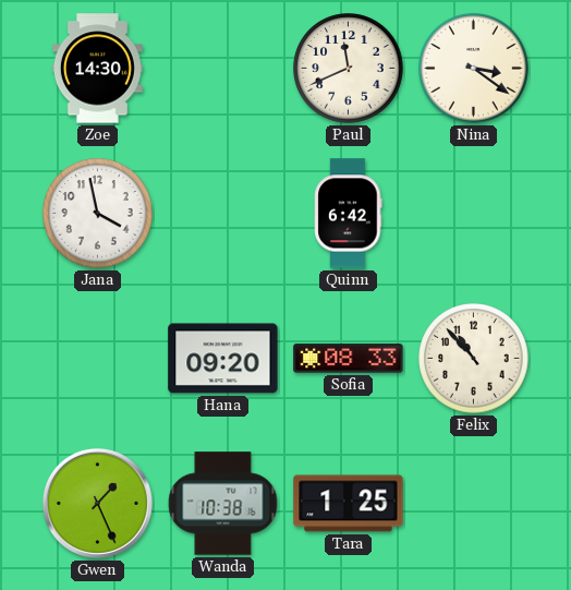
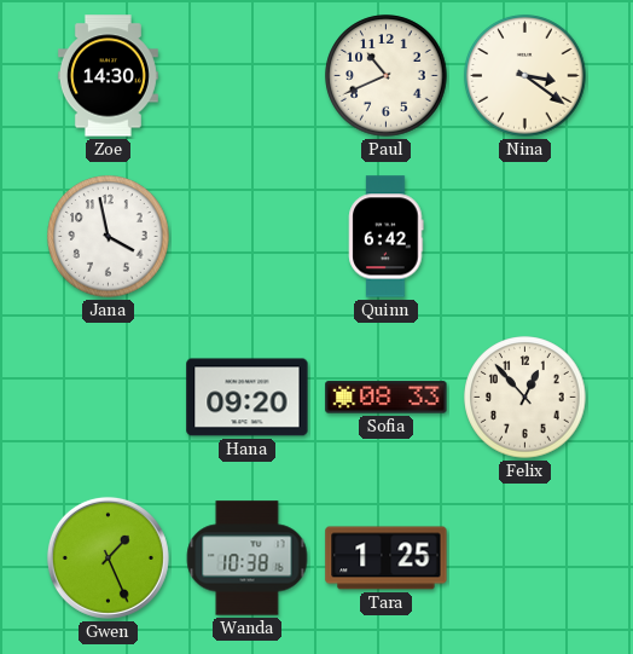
Paul: 11:41 -> 10:41 (387, 76)
Felix: 10:53 -> 12:53 (525, 398)
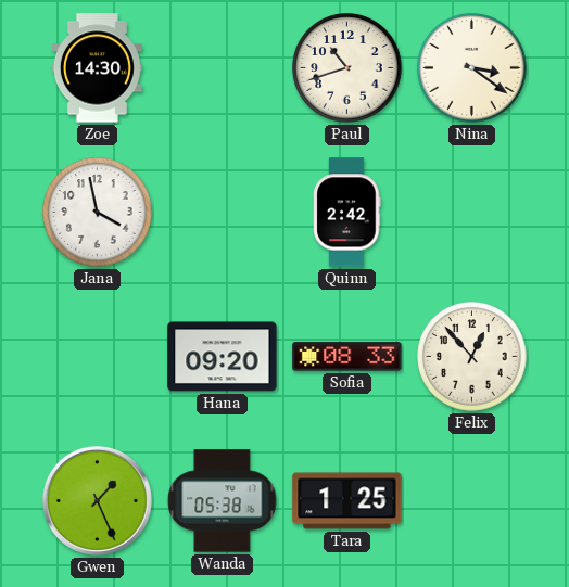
Paul: 10:41 -> 10:42 (347, 68)
Quinn: 6:42 -> 2:42 (347, 213)
Wanda: 10:38 -> 05:38 (223, 501)
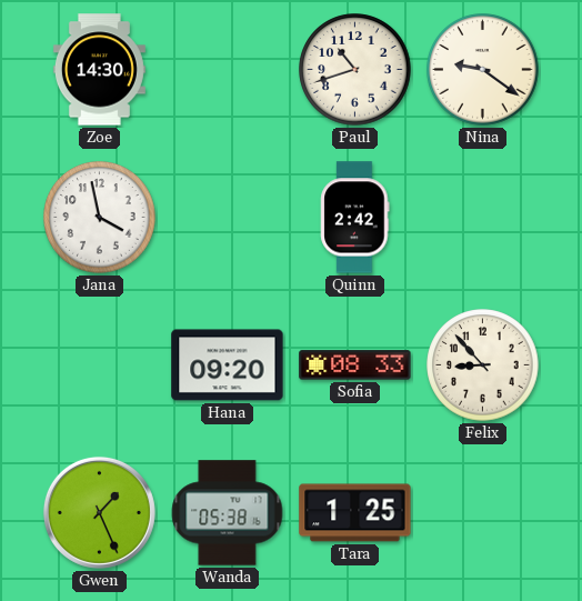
Nina: 3:21 -> 9:21 (483, 70)
Felix: 12:53 -> 8:53 (483, 365)
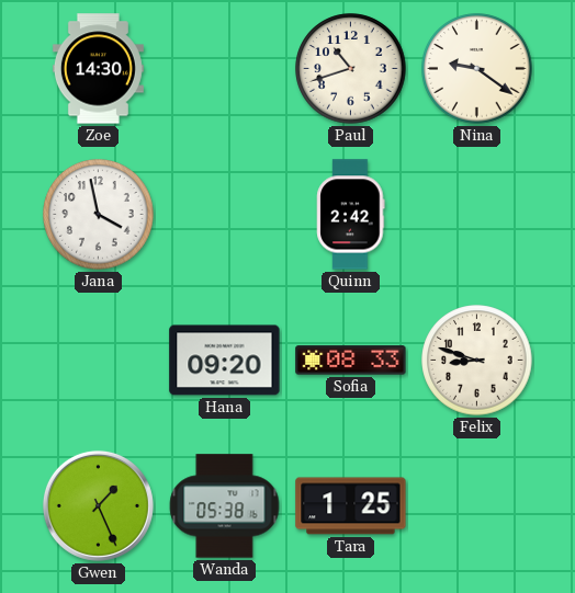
Felix: 8:53 -> 8:48 (477, 361)
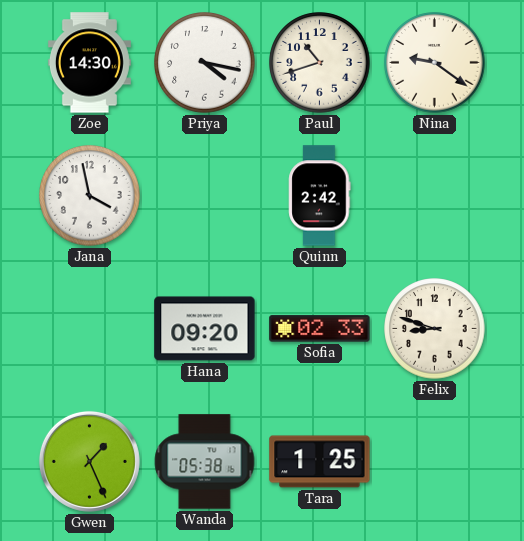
Priya: none -> 4:17 (205, 63)
Sofia: 08:33 -> 02:33 (320, 329)
